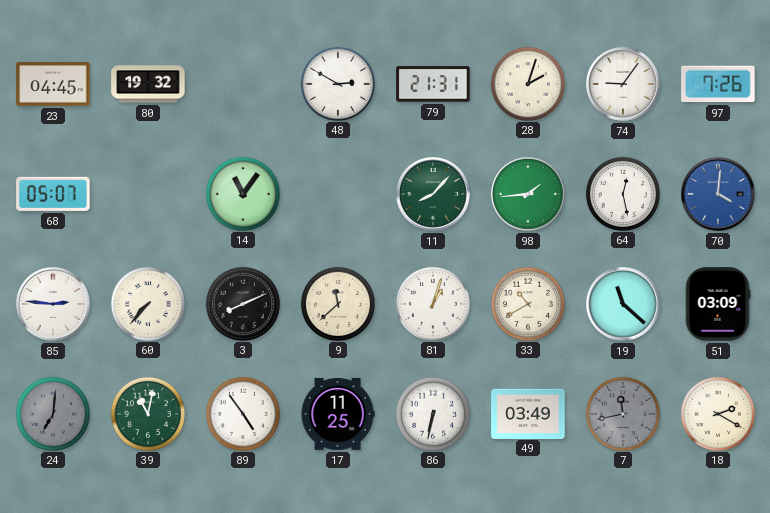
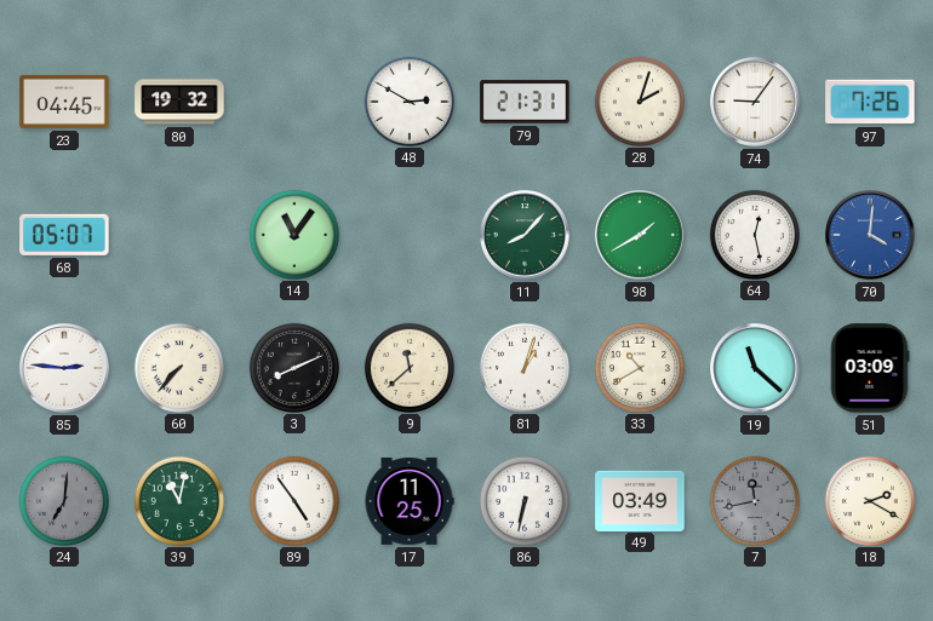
98: 1:44 -> 1:40 (641, 236)
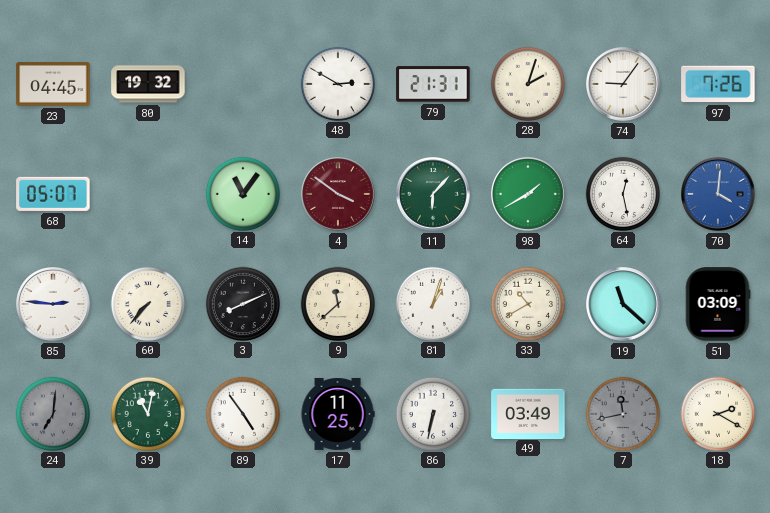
4: none -> 3:51 (339, 195)
11: 8:07 -> 6:07 (434, 195)
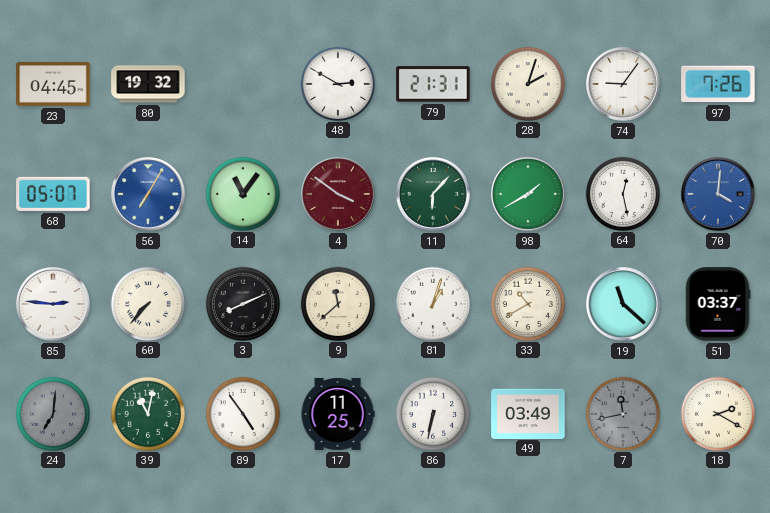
56: none -> 7:05 (149, 195)
51: 03:09 -> 03:37 (718, 304)
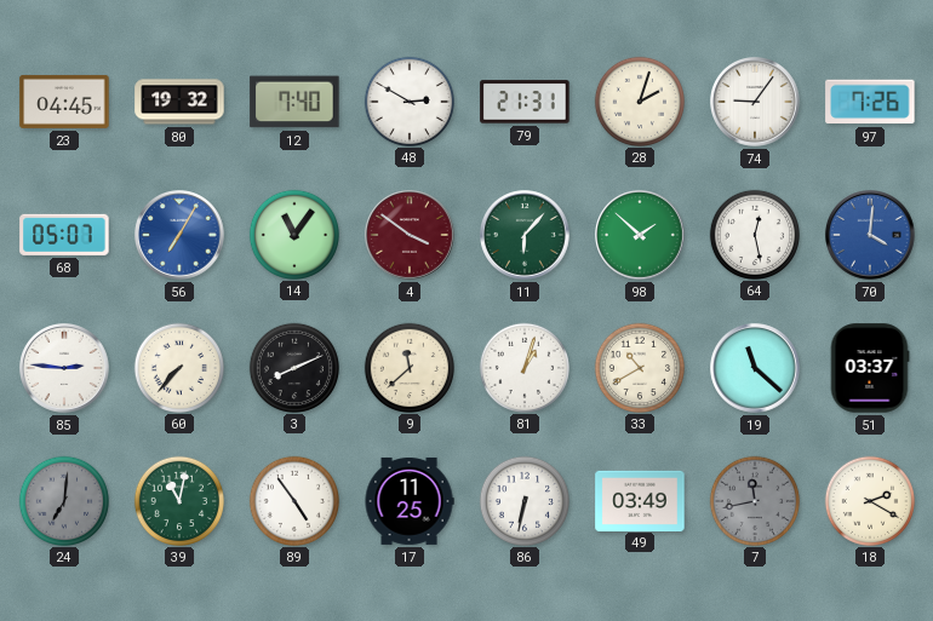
12: none -> 7:40 (294, 102)
98: 1:40 -> 1:52 (641, 236)
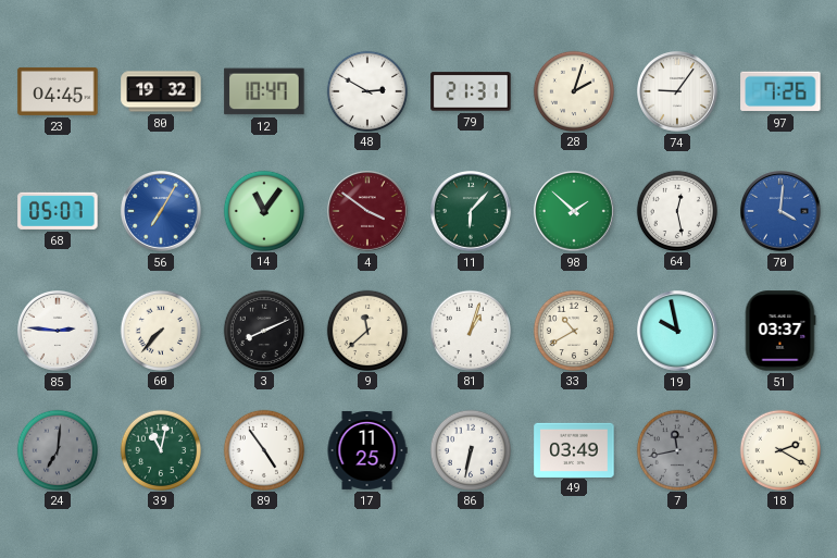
12: 7:40 -> 10:47 (264, 91)
19: 11:22 -> 9:58 (678, 332)
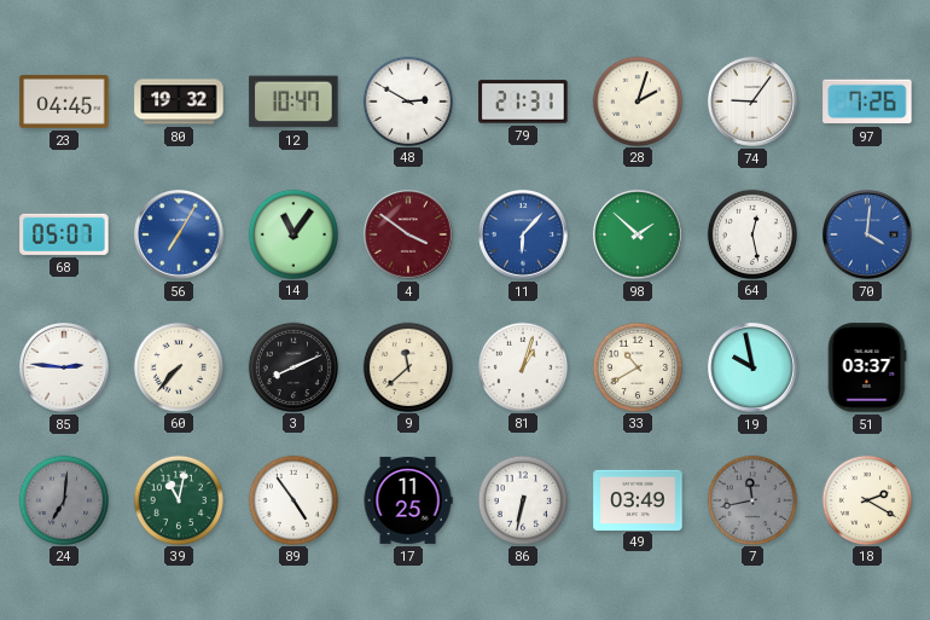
11 dial: green -> blue (524, 236)
